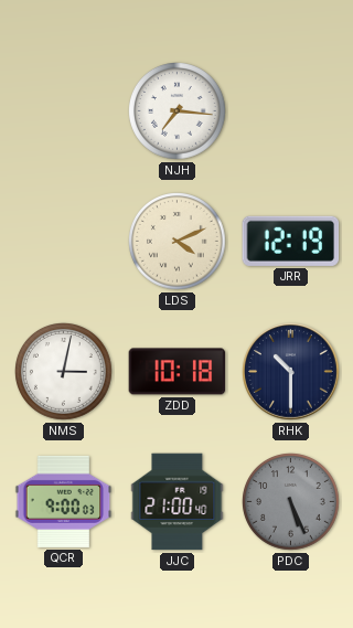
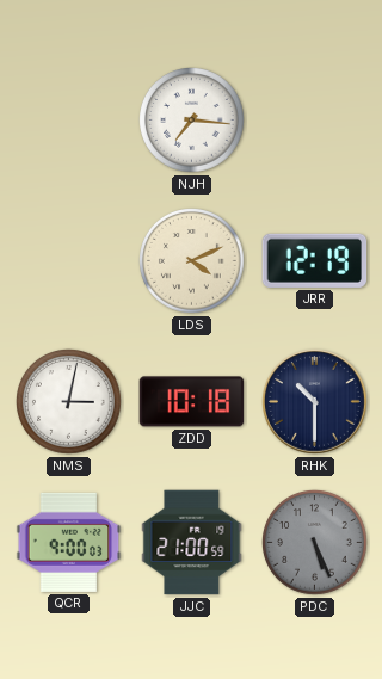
JJC: 21:00:40 -> 21:00:59 (192, 543)
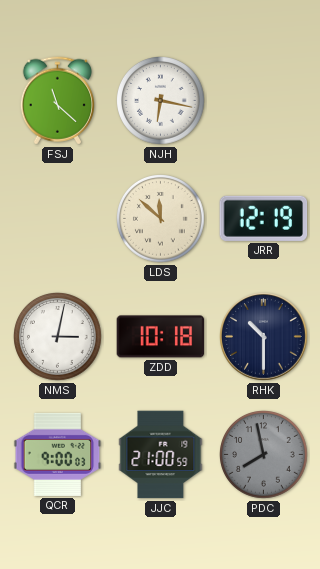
FSJ: none -> 11:22 (57, 101)
NJH: 7:16 -> 6:17 (161, 101)
LDS: 4:11 -> 11:52 (161, 219)
PDC: 5:26 -> 7:58 (264, 455)
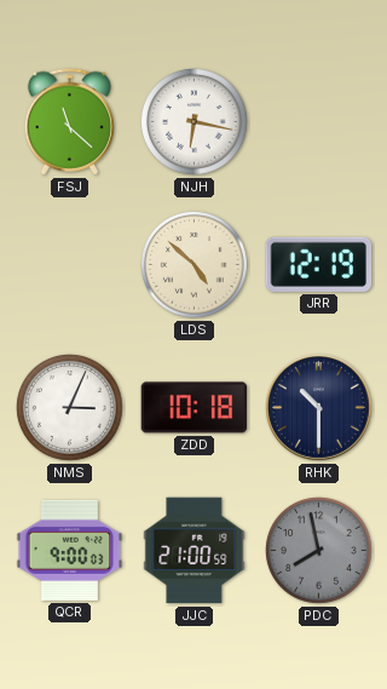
LDS: 11:52 -> 4:52 (195, 265)
NMS: 3:02 -> 3:04 (70, 408)
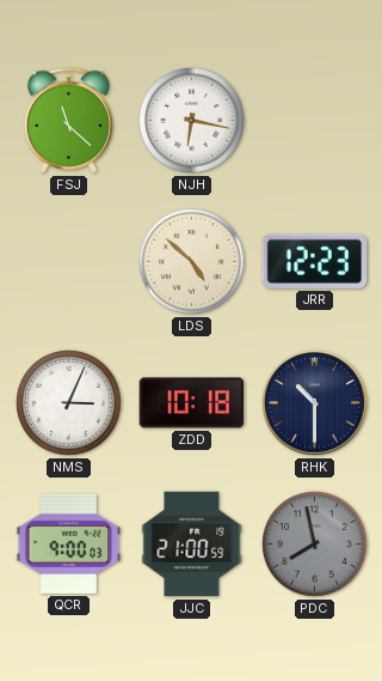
JRR: 12:19 -> 12:23 (315, 261)
